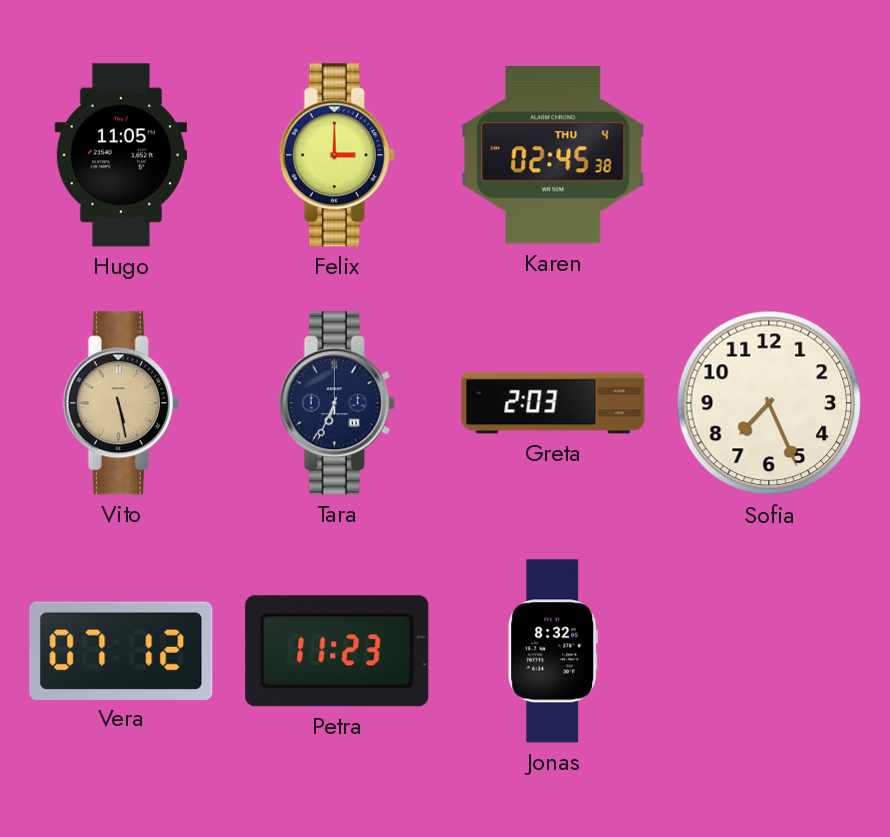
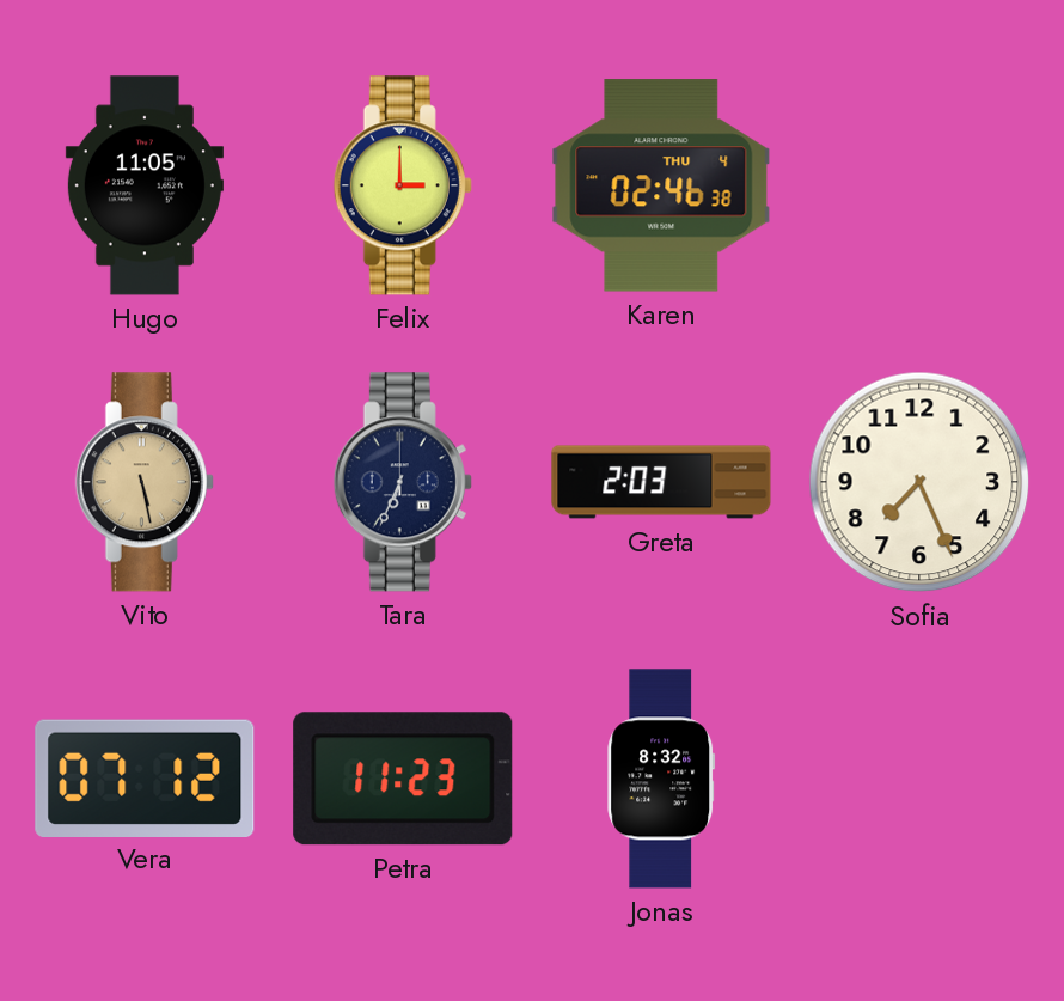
Karen: 02:45 -> 02:46 (661, 185)
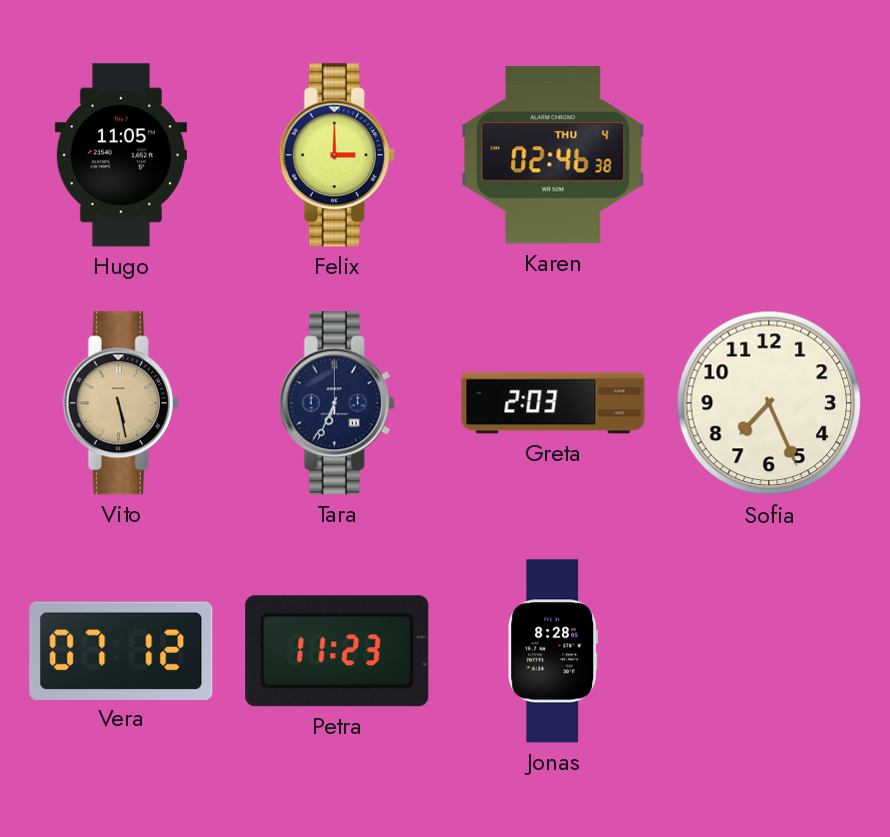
Jonas: 8:32 -> 8:28 (553, 651)
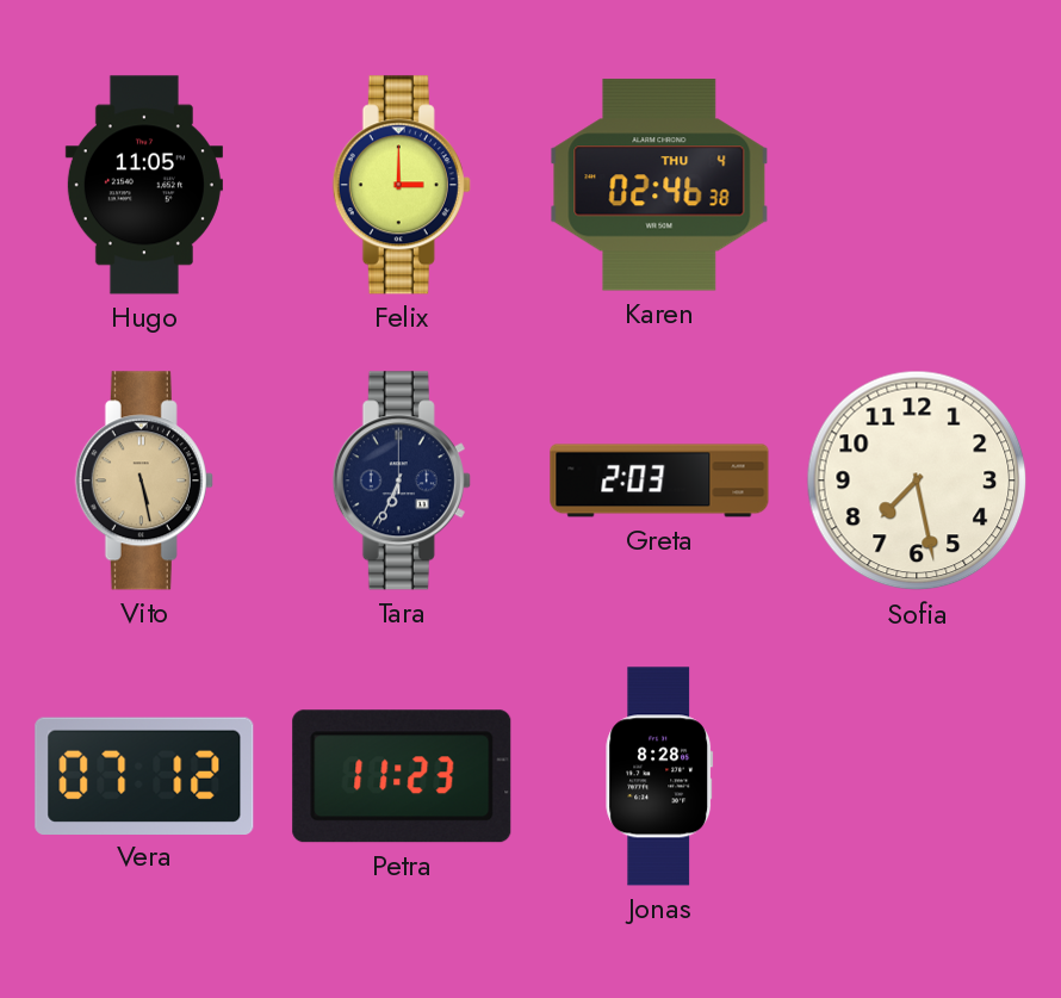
Sofia: 7:26 -> 7:28 (917, 481)
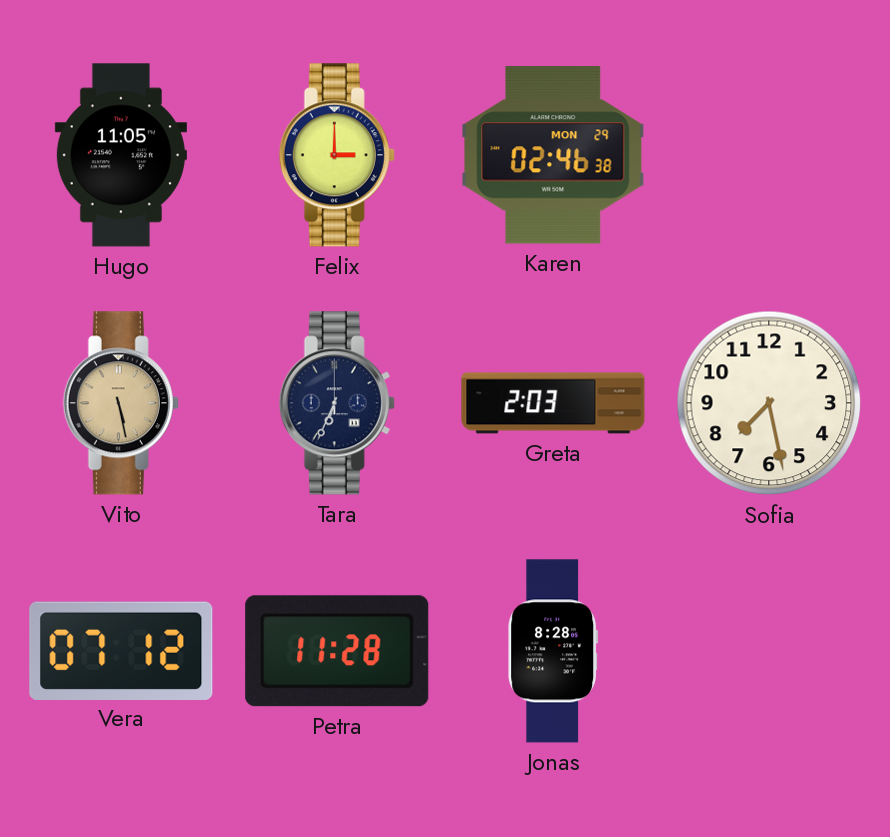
Karen date: THU 4 -> MON 29 (553, 155)
Petra: 11:23 -> 11:28 (337, 651)
